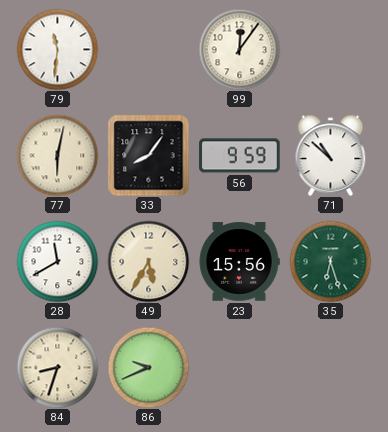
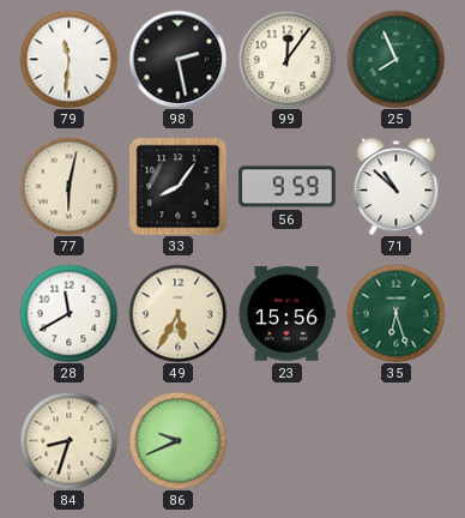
98: none -> 2:28 (177, 59)
25: none -> 7:56 (395, 59)
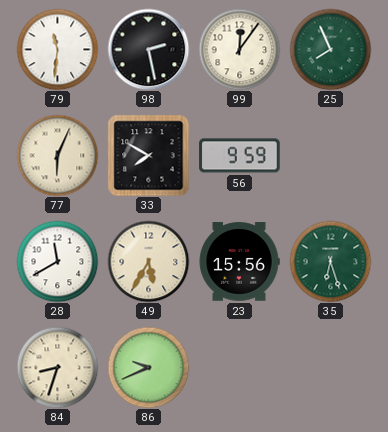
77: 6:02 -> 6:04 (57, 155)
33: 8:06 -> 7:50 (148, 155)
71: 10:52 -> none (397, 186)
